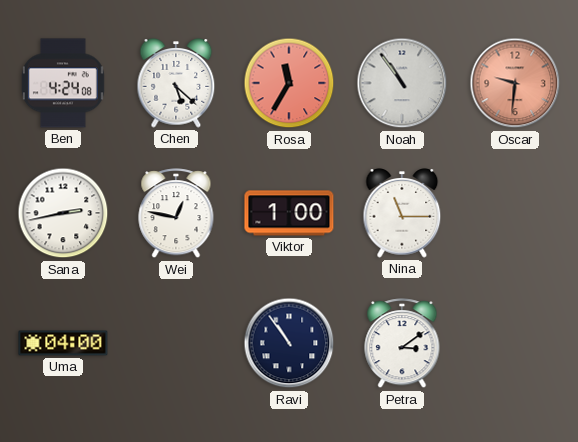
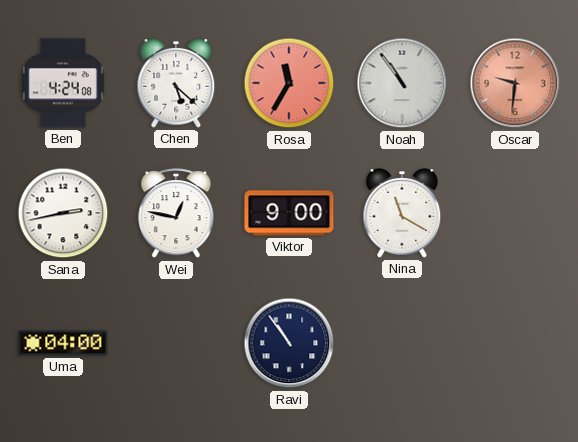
Viktor: 1:00 -> 9:00 (289, 213)
Nina: 11:15 -> 11:20 (402, 213)
Petra: 3:09 -> none (402, 344)
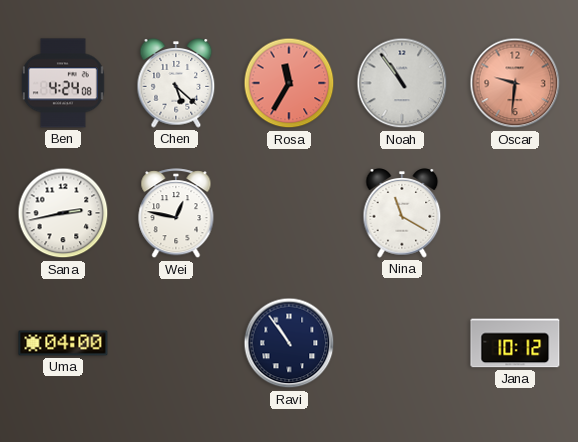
Viktor: 9:00 -> none (289, 213)
Jana: none -> 10:12 (515, 343)
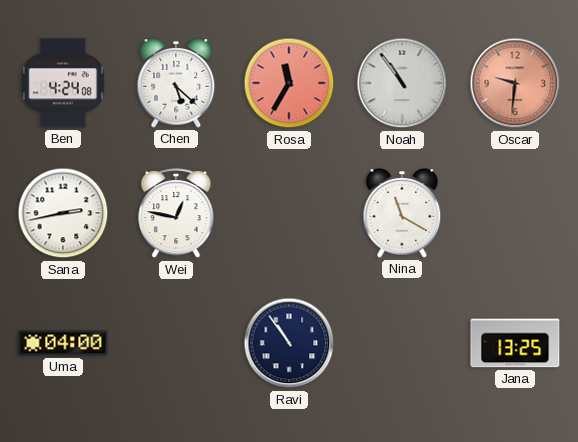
Jana: 10:12 -> 13:25 (515, 343)
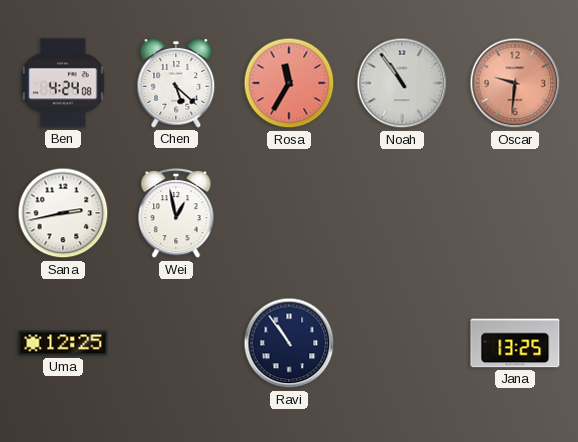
Wei: 12:47 -> 12:58 (176, 214)
Nina: 11:20 -> none (402, 213)
Uma: 04:00 -> 12:25 (63, 343)
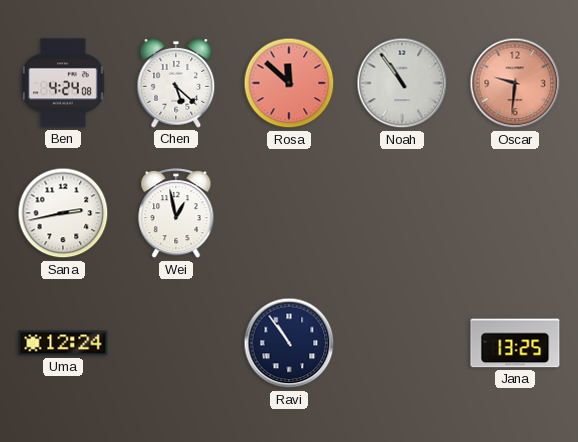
Rosa: 11:35 -> 11:52 (289, 83)
Uma: 12:25 -> 12:24 (63, 343)
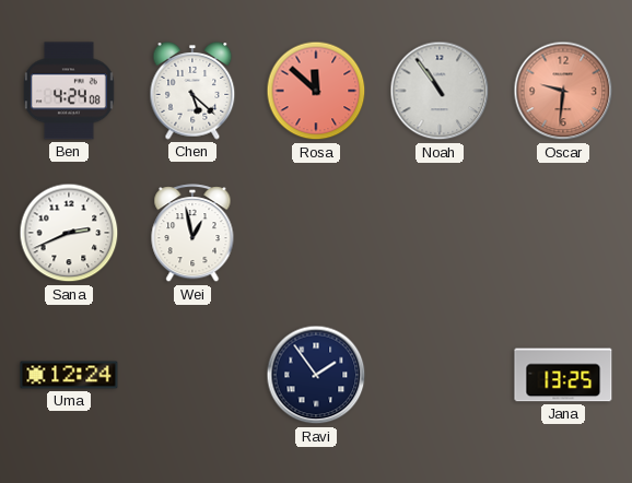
Sana: 2:43 -> 2:41 (69, 233)
Ravi: 10:54 -> 1:54 (316, 375)
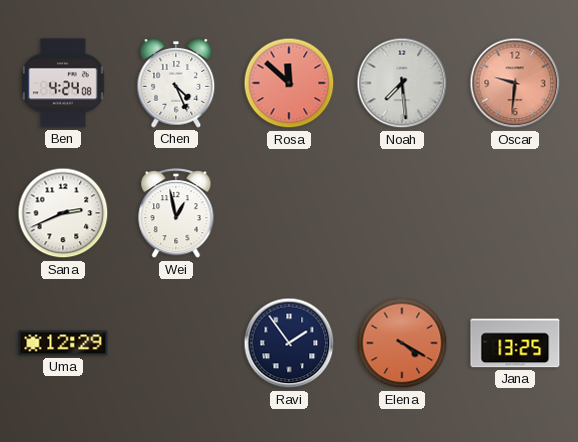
Chen: 5:22 -> 4:26 (176, 83)
Noah: 10:54 -> 7:29 (402, 83)
Uma: 12:24 -> 12:29 (63, 343)
Elena: none -> 4:20 (402, 343)
